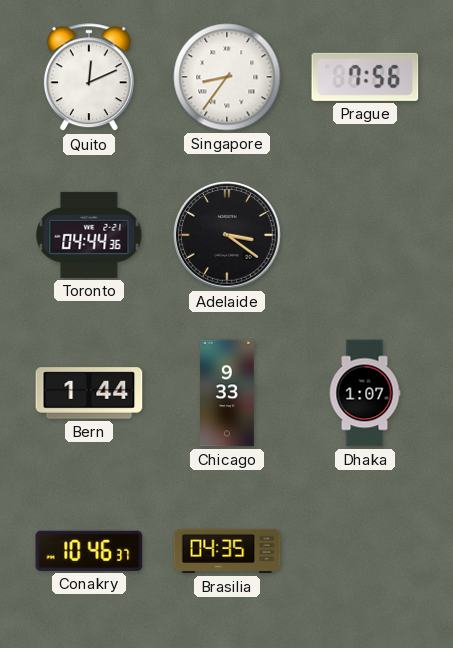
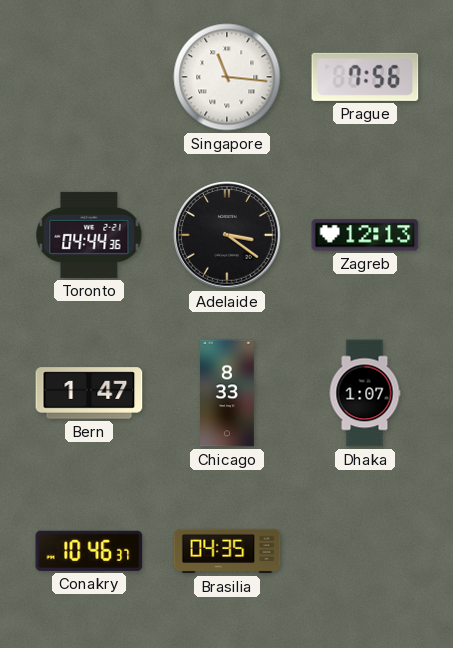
Quito: 12:11 -> none (89, 78)
Singapore: 8:36 -> 11:16 (227, 77)
Zagreb: none -> 12:13 (365, 235)
Bern: 1:44 -> 1:47 (89, 393)
Chicago: 9:33 -> 8:33 (228, 393)
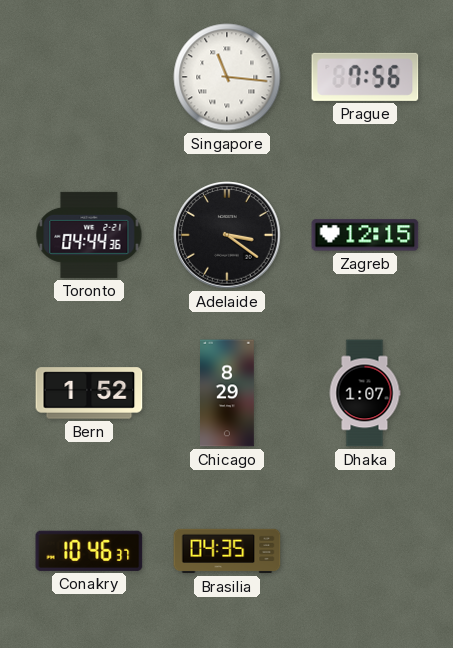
Zagreb: 12:13 -> 12:15 (365, 235)
Bern: 1:47 -> 1:52 (89, 393)
Chicago: 8:33 -> 8:29 (228, 393)
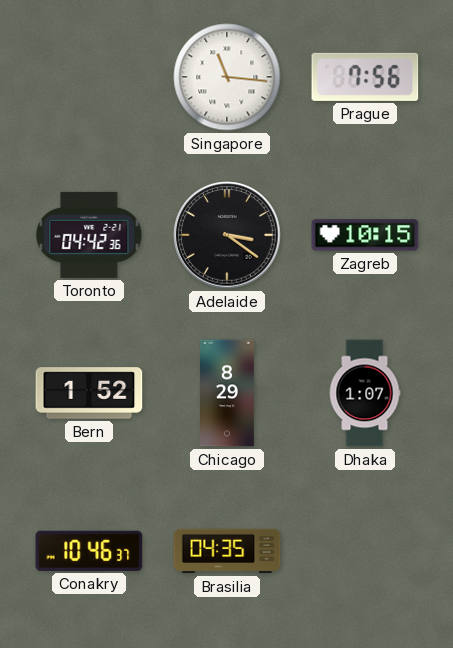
Toronto: 04:44 -> 04:42 (89, 235)
Zagreb: 12:15 -> 10:15 (365, 235)
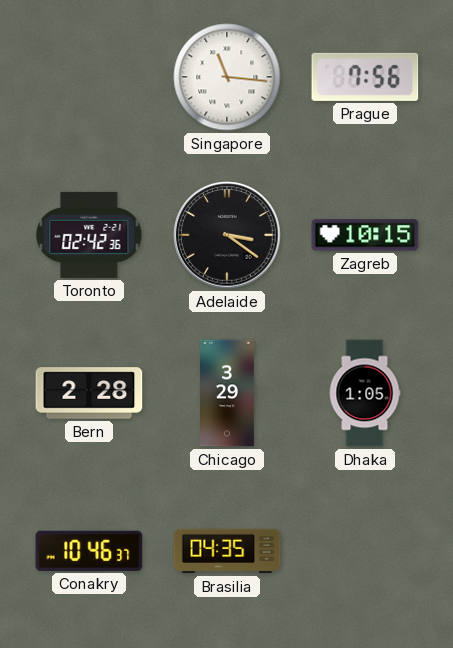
Toronto: 04:42 -> 02:42 (89, 235)
Bern: 1:52 -> 2:28 (89, 393)
Chicago: 8:29 -> 3:29 (228, 393)
Dhaka: 1:07 -> 1:05 (365, 393)
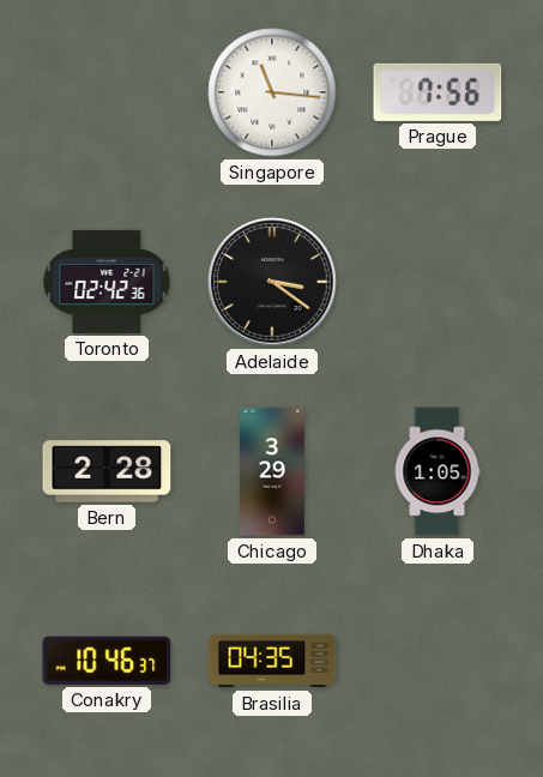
Zagreb: 10:15 -> none (365, 235)
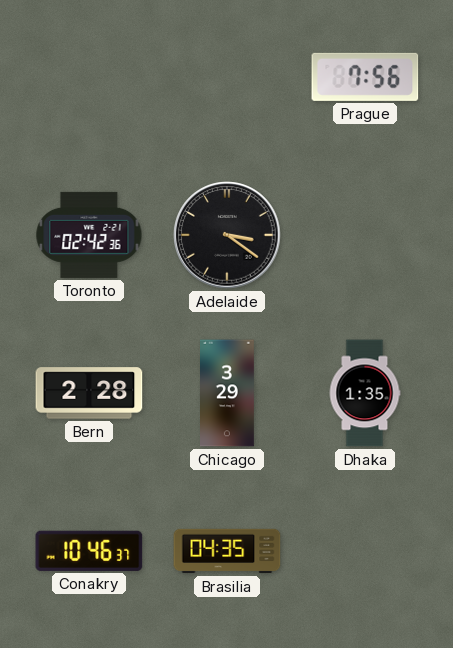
Singapore: 11:16 -> none (272, 92)
Dhaka: 1:05 -> 1:35 (365, 393)
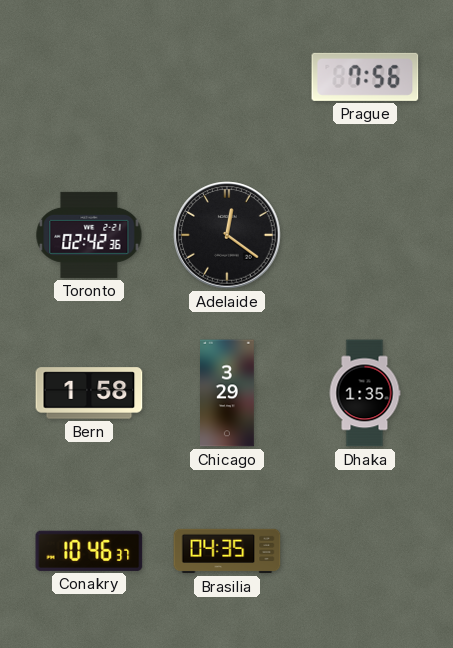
Adelaide: 3:21 -> 12:21 (227, 235)
Bern: 2:28 -> 1:58 (89, 393)
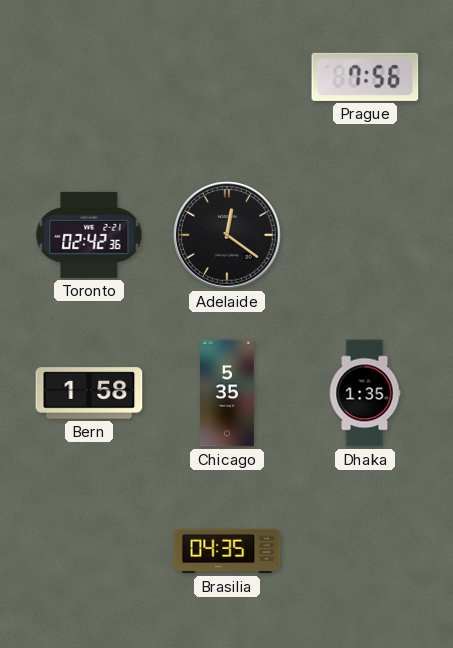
Chicago: 3:29 -> 5:35 (228, 393)
Conakry: 10:46 -> none (89, 551)
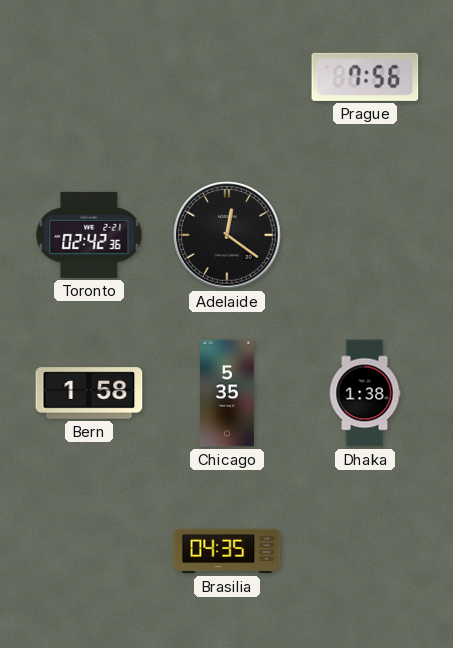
Dhaka: 1:35 -> 1:38 (365, 393)
